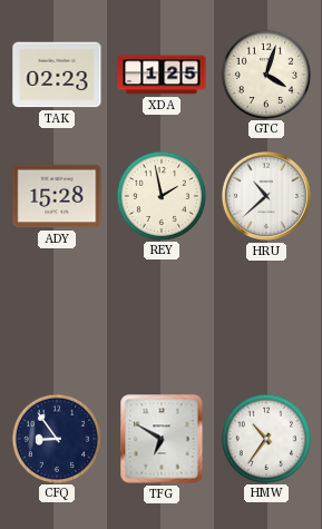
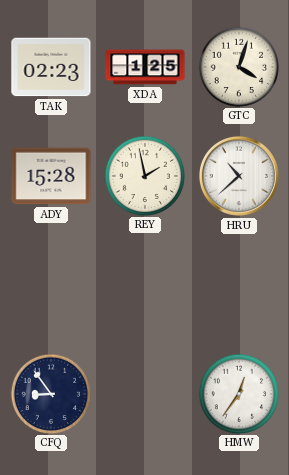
TFG: 6:50 -> none (162, 439)
HMW: 10:36 -> 12:36 (238, 393)
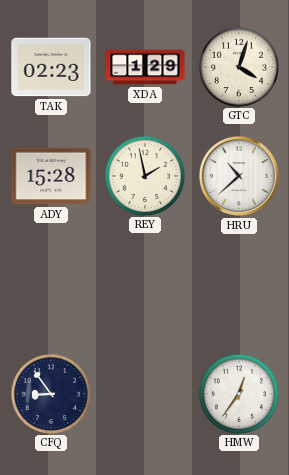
XDA: 1:25 -> 1:29 (145, 67)
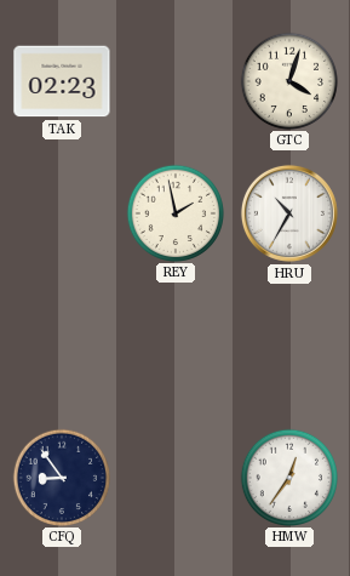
XDA: 1:29 -> none (145, 67)
ADY: 15:28 -> none (51, 176)
HRU: 10:38 -> 10:35 (289, 213)
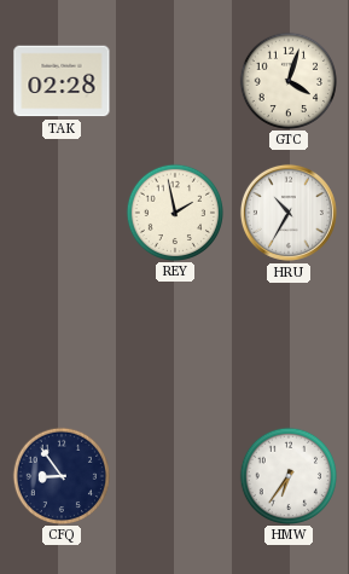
TAK: 02:23 -> 02:28 (62, 81)
HMW: 12:36 -> 6:36 (287, 475)
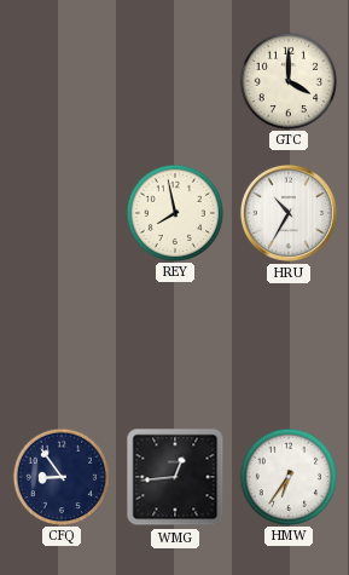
TAK: 02:28 -> none (62, 81)
GTC: 4:03 -> 4:00 (287, 80)
REY: 1:58 -> 7:58 (174, 212)
WMG: none -> 12:44 (175, 477)
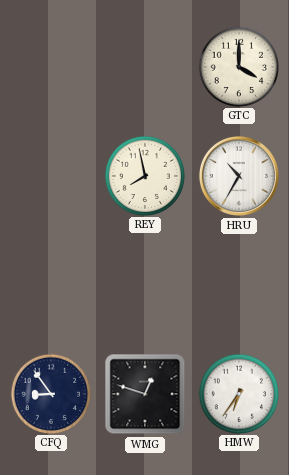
WMG: 12:44 -> 12:48 (145, 394)
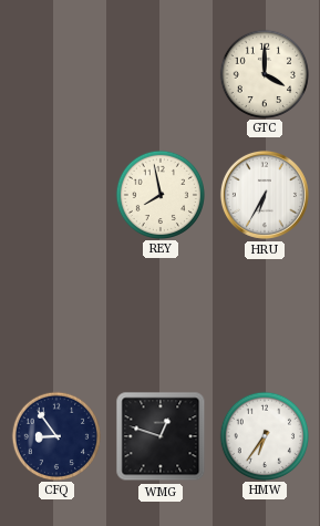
HRU: 10:35 -> 6:35 (265, 195)
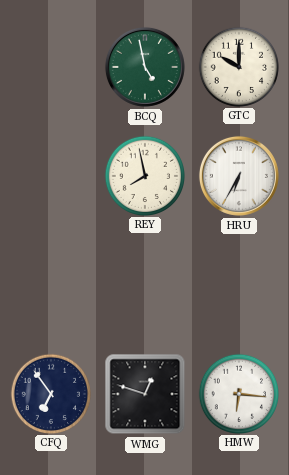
BCQ: none -> 4:58 (145, 67)
GTC: 4:00 -> 10:00 (238, 66)
CFQ: 8:54 -> 6:54 (50, 393)
HMW: 6:36 -> 6:16 (238, 393)
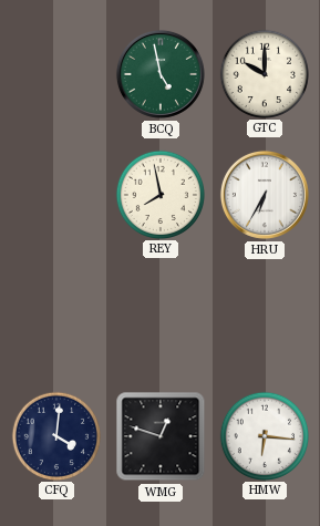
CFQ: 6:54 -> 4:01 (55, 435)
